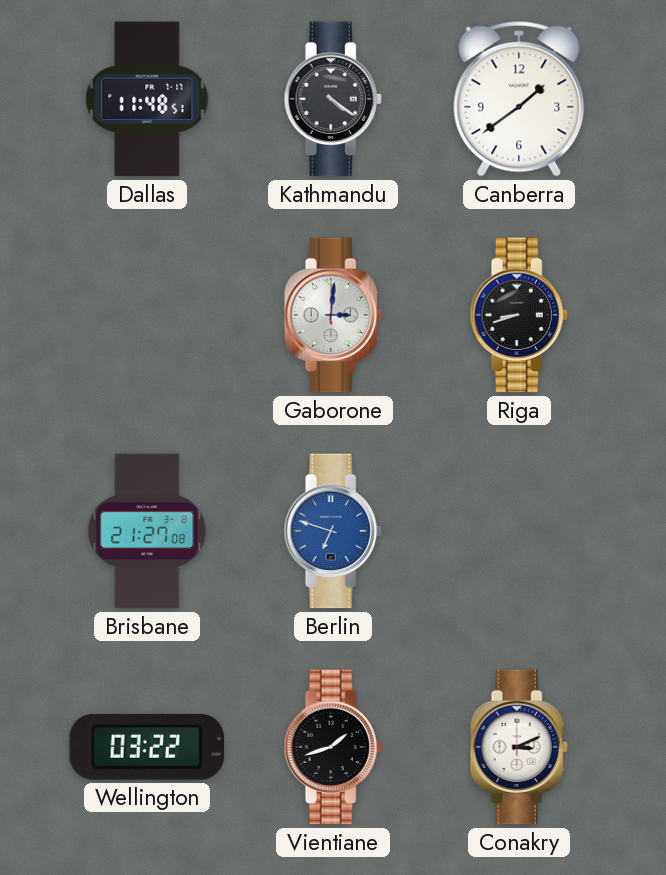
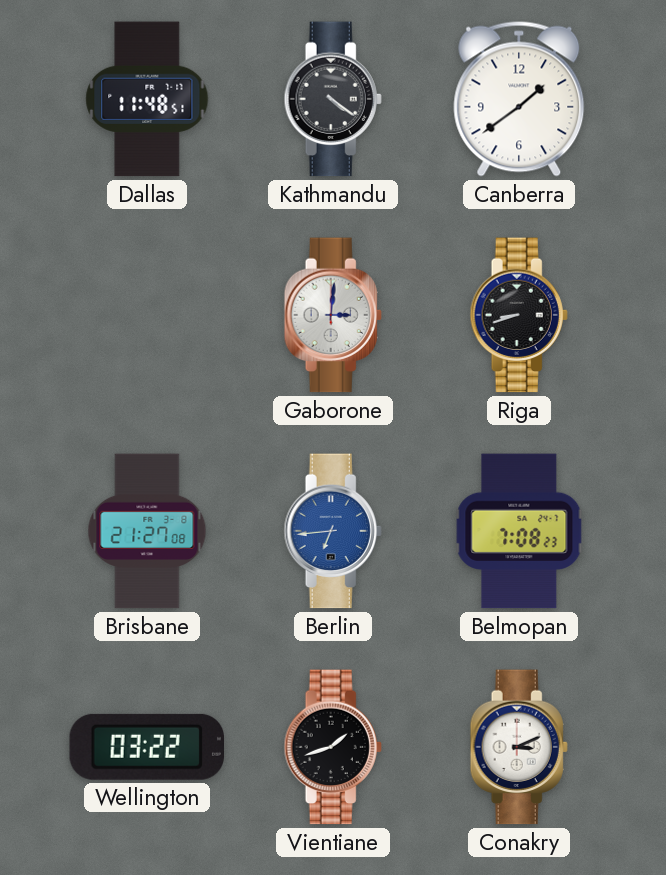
Berlin: 6:48 -> 6:44 (333, 531)
Belmopan: none -> 7:08 (519, 531)
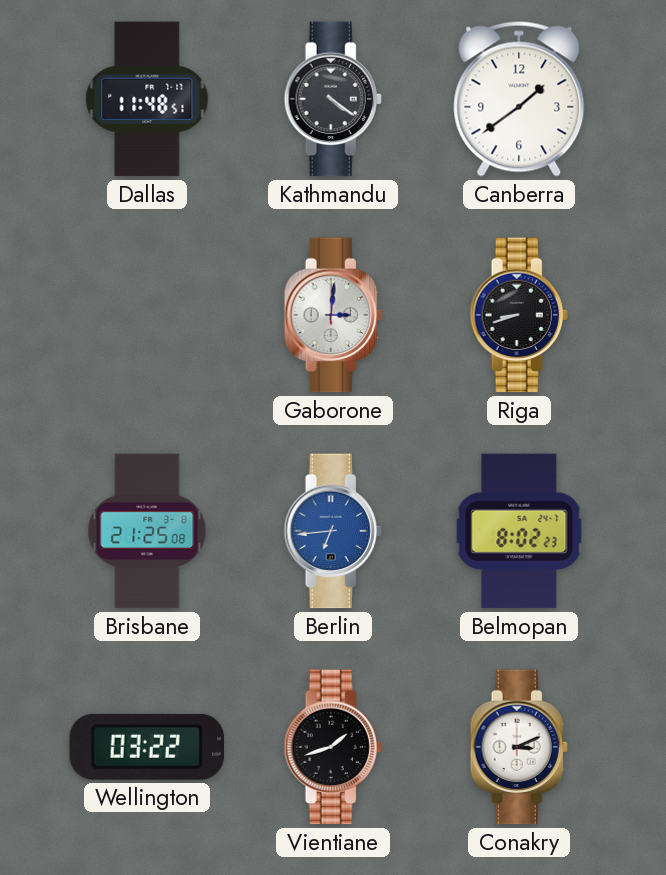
Brisbane: 21:27 -> 21:25 (147, 531)
Belmopan: 7:08 -> 8:02 (519, 531)
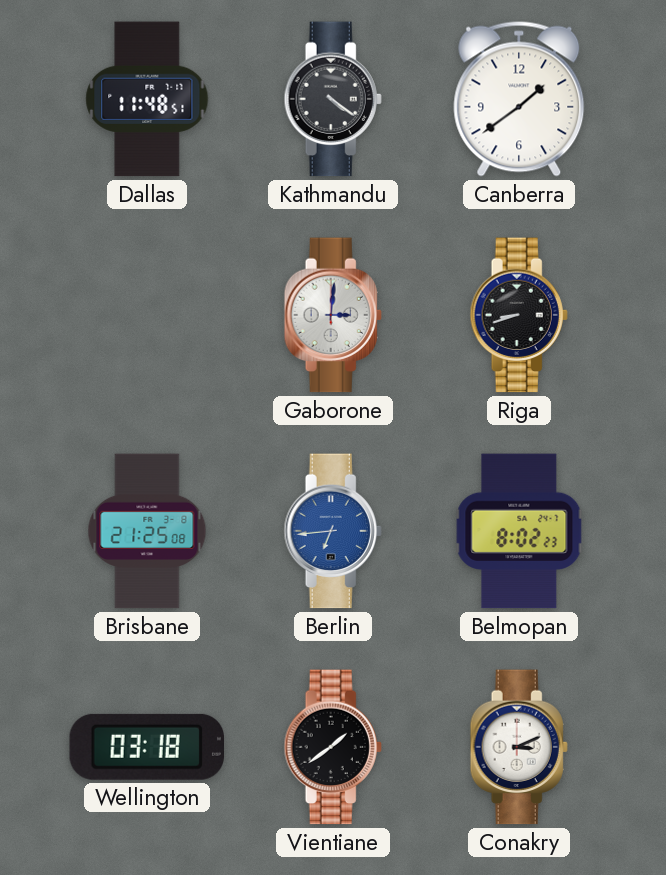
Wellington: 03:22 -> 03:18 (146, 747)
Vientiane: 1:42 -> 1:39 (333, 747)
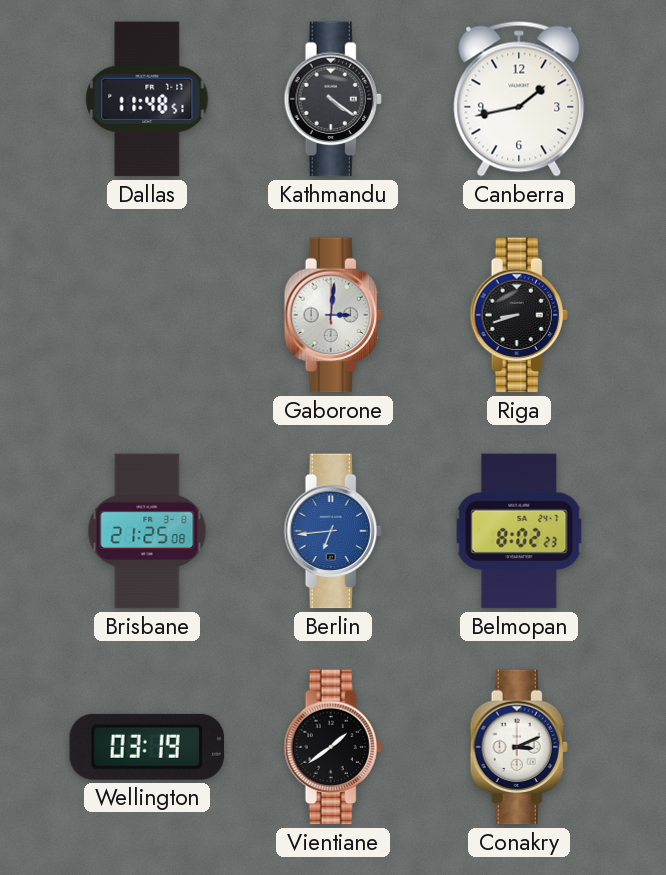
Canberra: 1:39 -> 1:43 (519, 99)
Wellington: 03:18 -> 03:19 (146, 747)
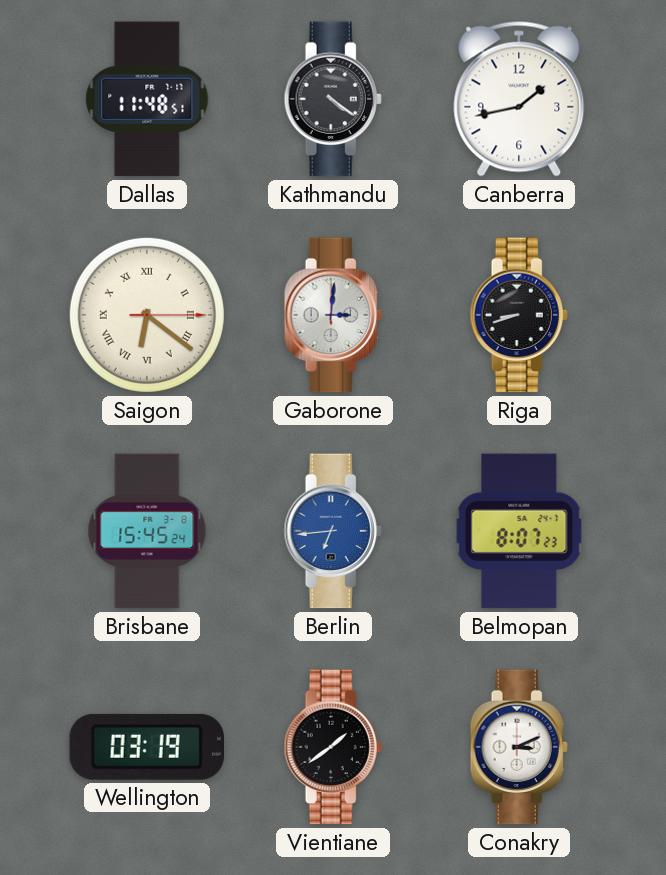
Saigon: none -> 6:21 (147, 315)
Brisbane: 21:25 -> 15:45 (147, 531)
Belmopan: 8:02 -> 8:07 (519, 531)
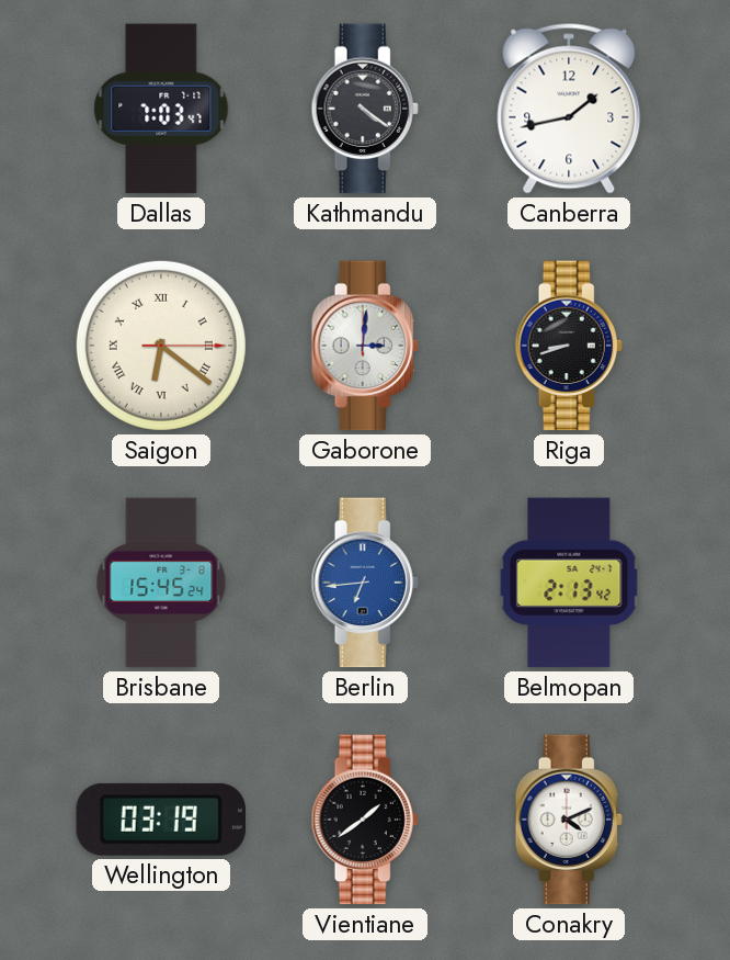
Dallas: 11:48 -> 7:03 (161, 109)
Belmopan: 8:07 -> 2:13 (569, 583)
Conakry: 3:11 -> 4:11 (569, 820)
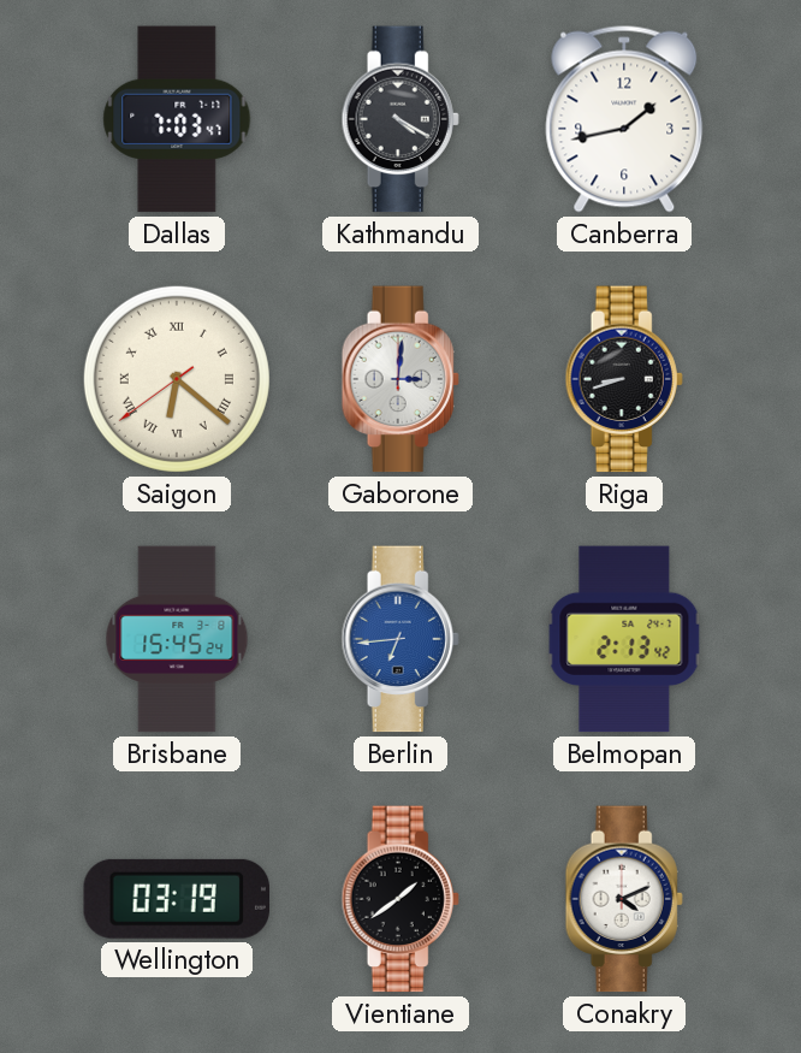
Kathmandu: 4:21 -> 4:20 (400, 119)
Saigon: 6:21:15 -> 6:21:39 (177, 379)
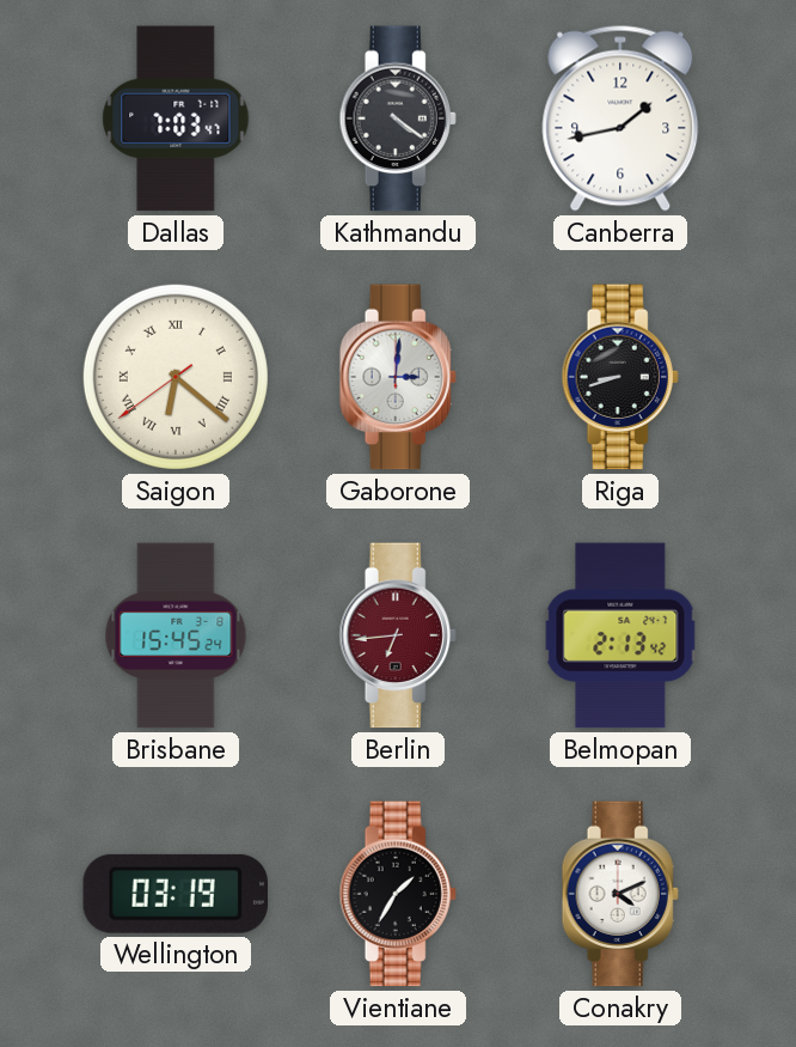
Kathmandu: 4:20 -> 4:21 (398, 118)
Berlin dial: blue -> burgundy (398, 635)
Vientiane: 1:39 -> 1:35 (398, 894)
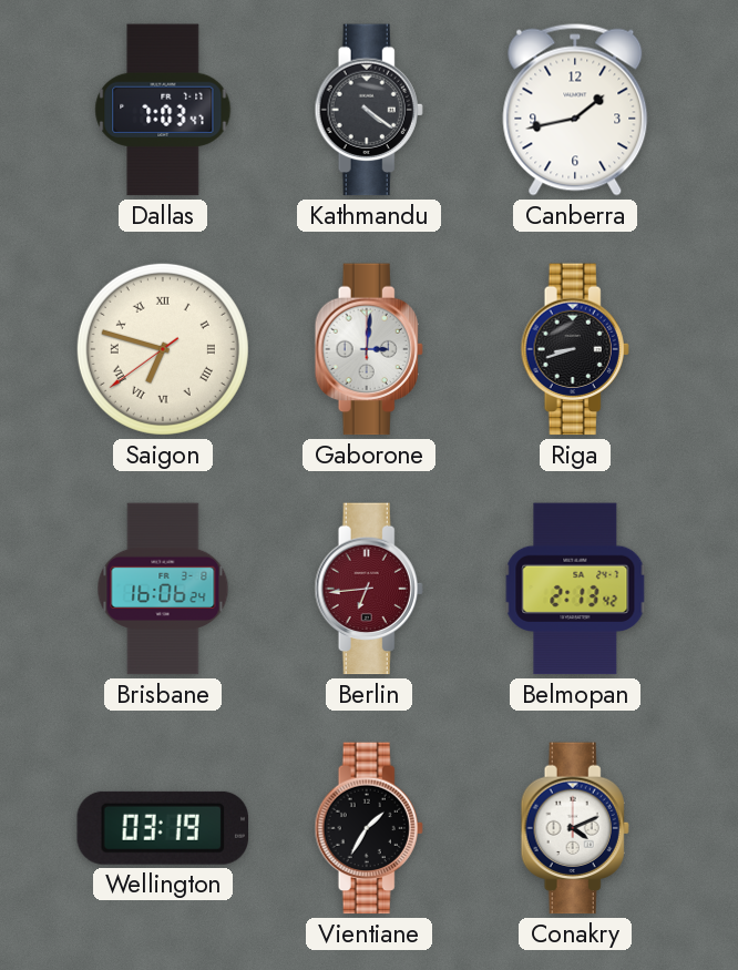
Saigon: 6:21 -> 6:47 (163, 349)
Brisbane: 15:45 -> 16:06 (163, 589)
